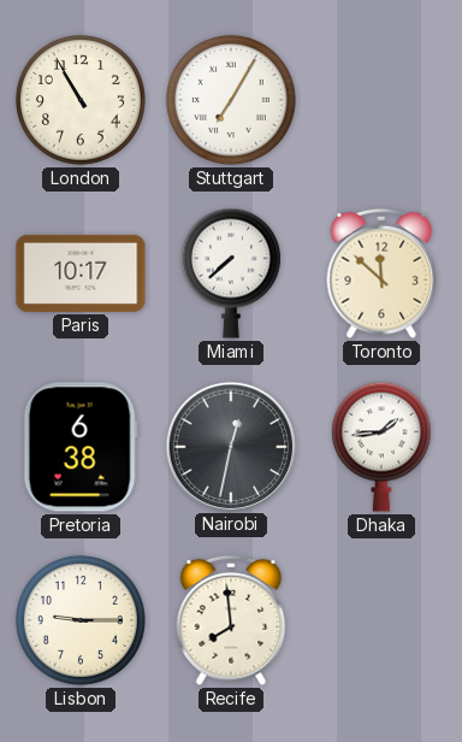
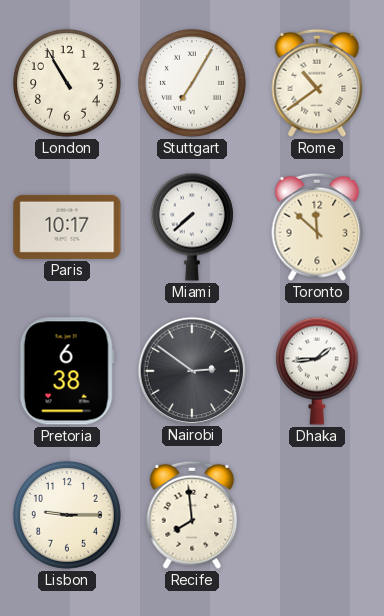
Rome: none -> 10:39 (317, 83)
Nairobi: 12:32 -> 2:51 (191, 370)
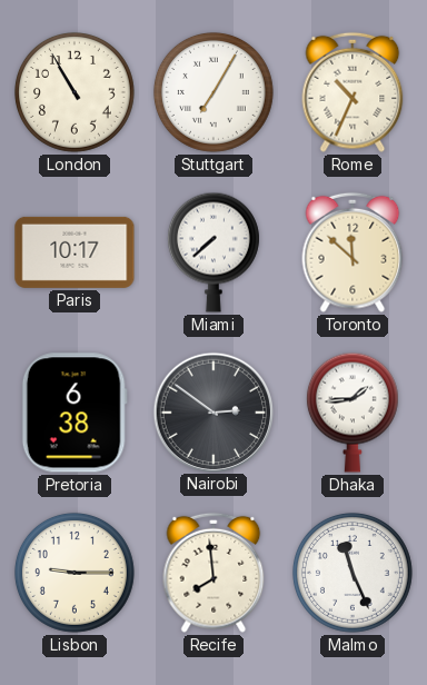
Rome: 10:39 -> 10:34 (352, 92)
Malmo: none -> 11:26 (352, 573)
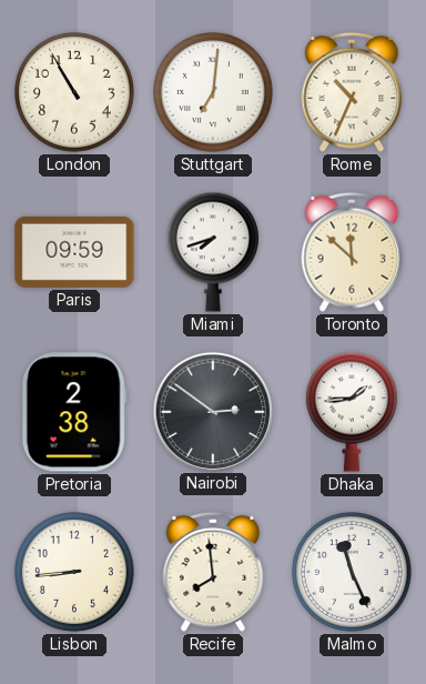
Stuttgart: 7:05 -> 7:01 (213, 92)
Paris: 10:17 -> 09:59 (74, 252)
Miami: 7:38 -> 7:42 (213, 252)
Pretoria: 6:38 -> 2:38 (74, 412)
Lisbon: 9:15 -> 8:44 (74, 572)
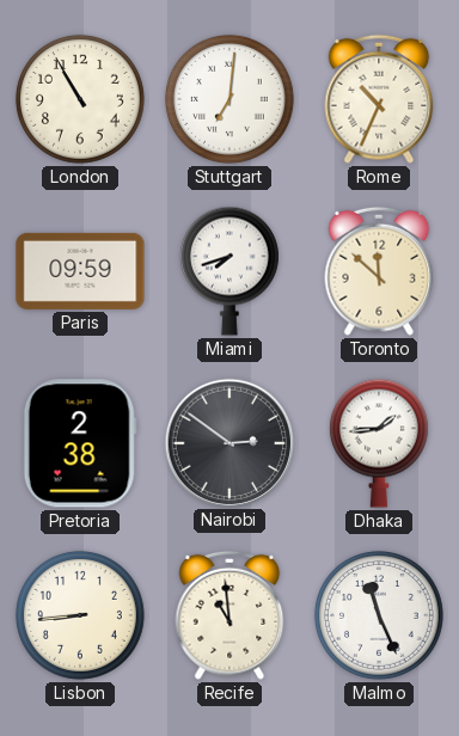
Recife: 7:59 -> 10:59 (229, 615)
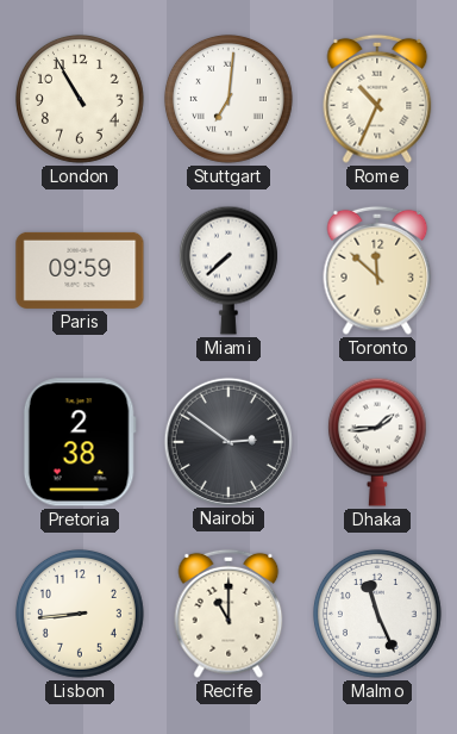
Miami: 7:42 -> 7:38 (228, 270)
Recife: 10:59 -> 11:00 (228, 614)
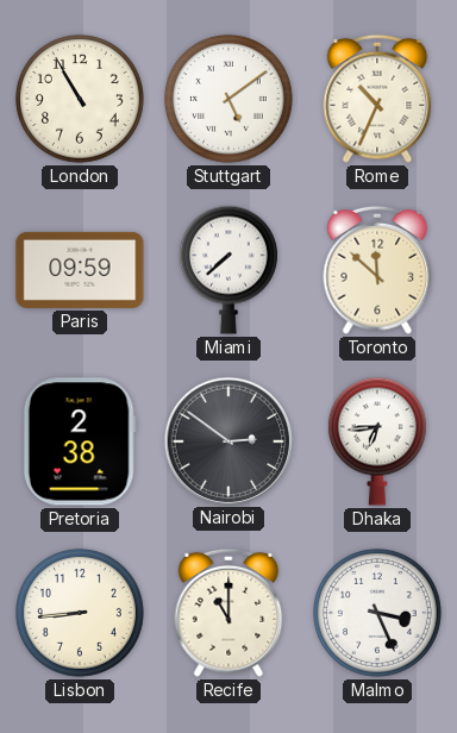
Stuttgart: 7:01 -> 5:09 (228, 99)
Dhaka: 1:44 -> 6:44 (377, 441)
Malmo: 11:26 -> 3:26 (377, 613)
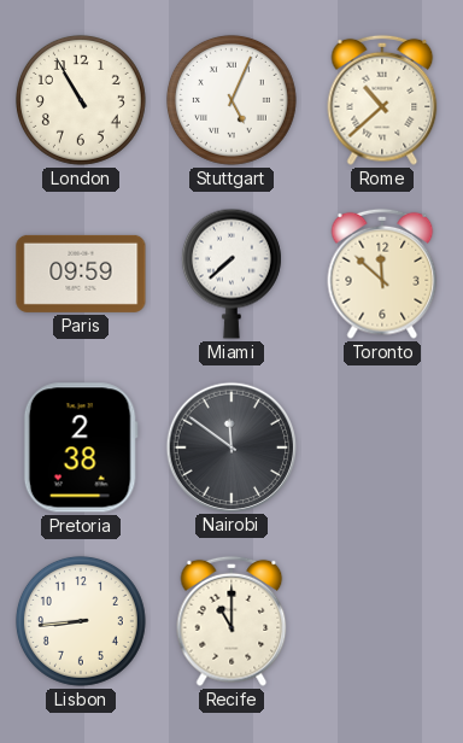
Stuttgart: 5:09 -> 5:04 (231, 100)
Rome: 10:34 -> 10:38 (382, 100)
Nairobi: 2:51 -> 11:51 (230, 446)
Dhaka: 6:44 -> none (377, 441)
Malmo: 3:26 -> none (377, 613)
